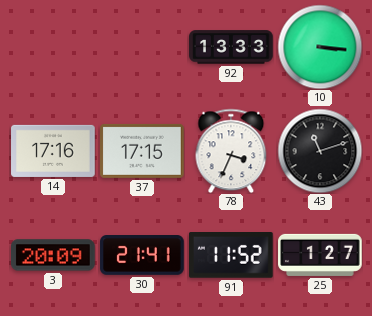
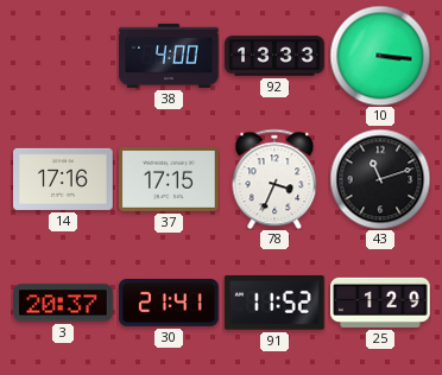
38: none -> 4:00 (169, 56)
3: 20:09 -> 20:37 (64, 303)
25: 1:27 -> 1:29 (380, 303)
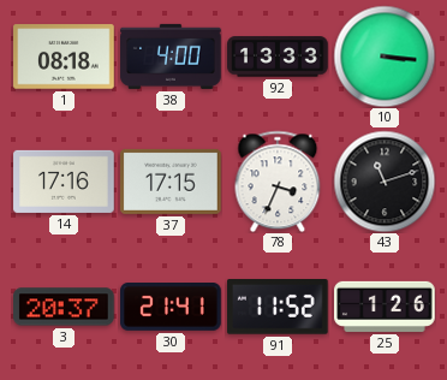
1: none -> 08:18 (64, 57)
25: 1:29 -> 1:26 (385, 307)
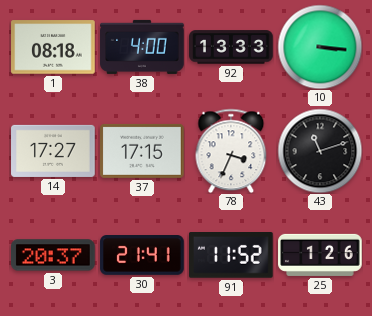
14: 17:16 -> 17:27 (53, 151)
